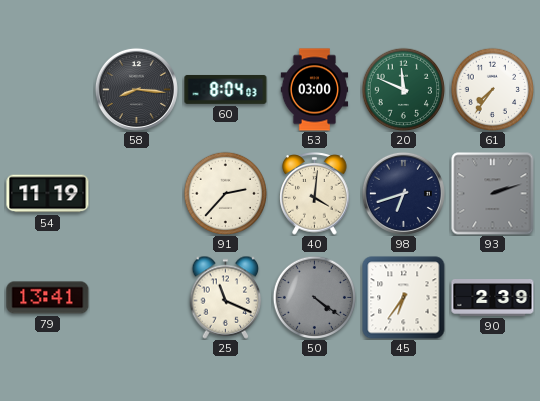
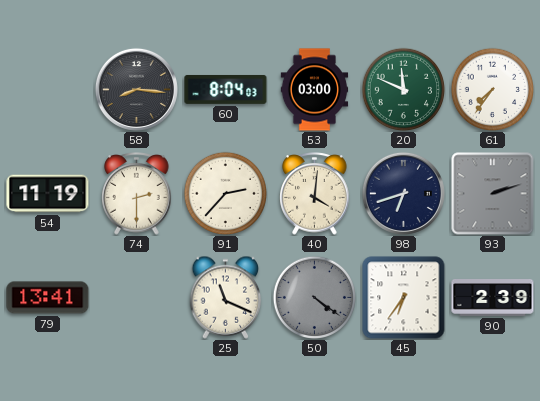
74: none -> 2:30 (137, 194)
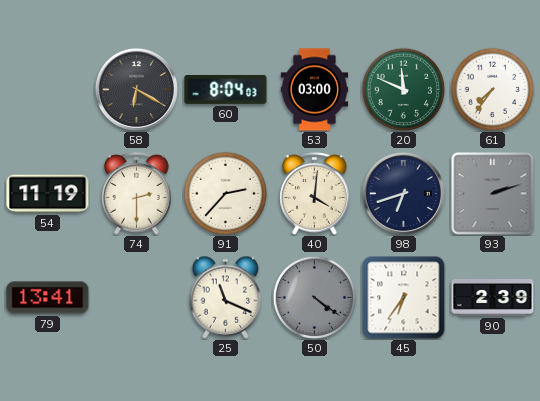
58: 8:16 -> 6:20 (136, 89)
